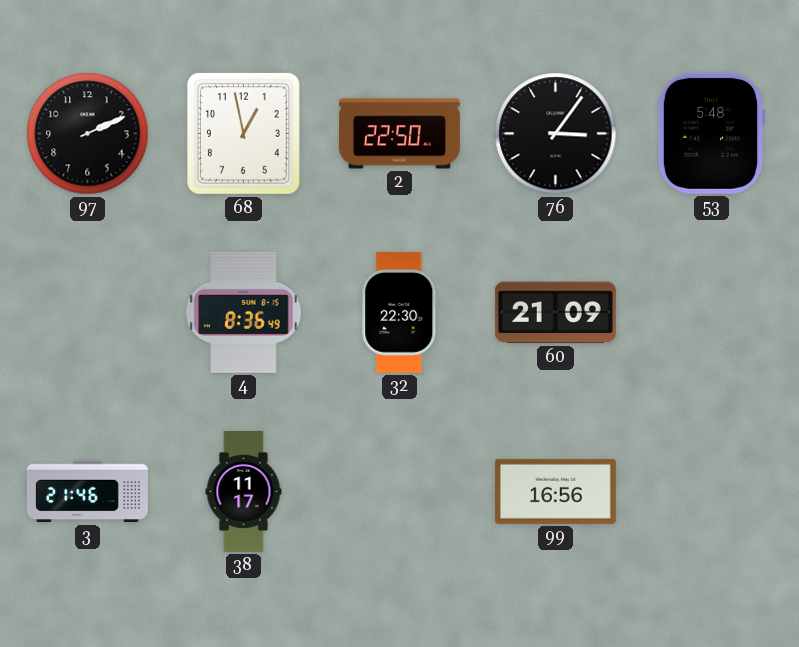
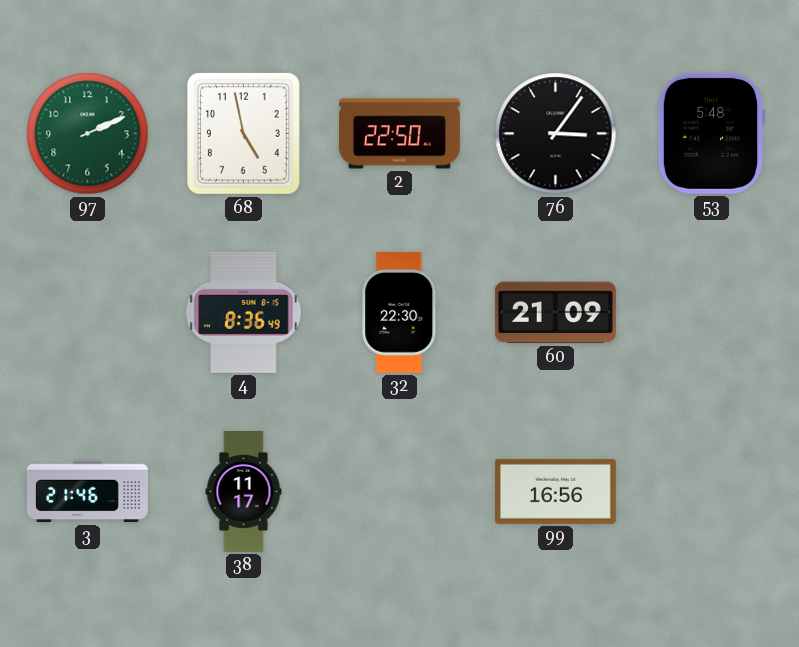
97 dial: black -> green (88, 134)
68: 12:58 -> 4:58 (243, 133)
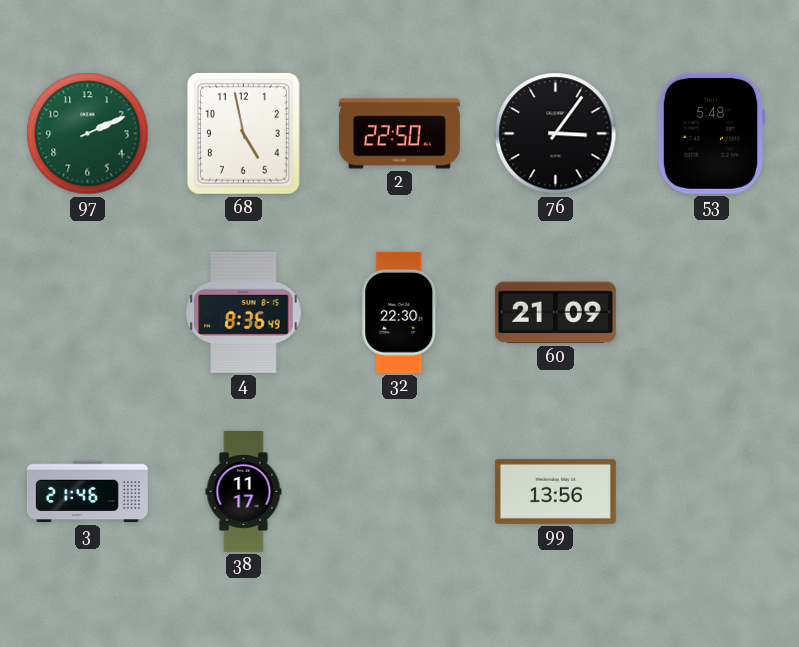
99: 16:56 -> 13:56 (555, 491)
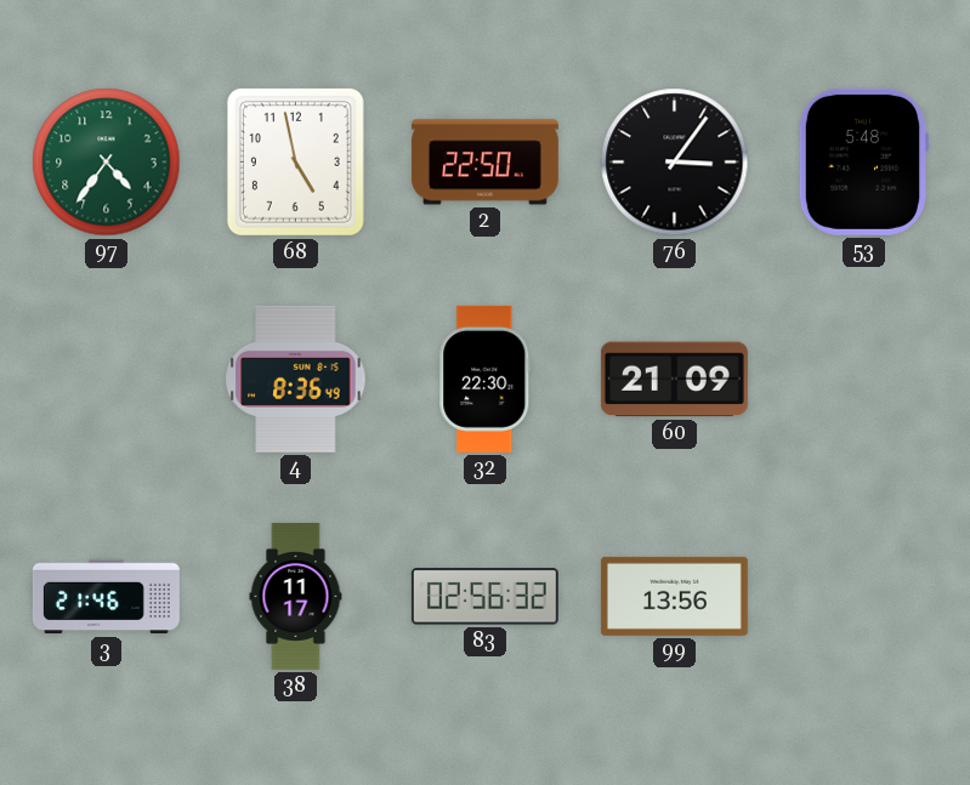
97: 2:11 -> 4:36 (107, 163)
83: none -> 02:56 (484, 597)
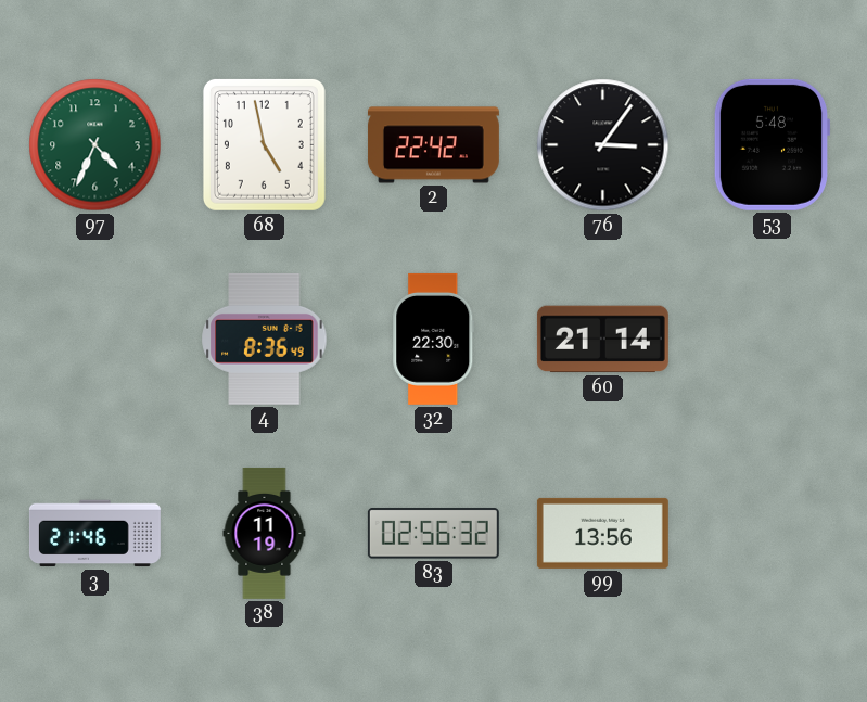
97: 4:36 -> 4:34 (95, 145)
2: 22:50 -> 22:42 (433, 145)
60: 21:09 -> 21:14 (602, 340)
38: 11:17 -> 11:19 (265, 533)
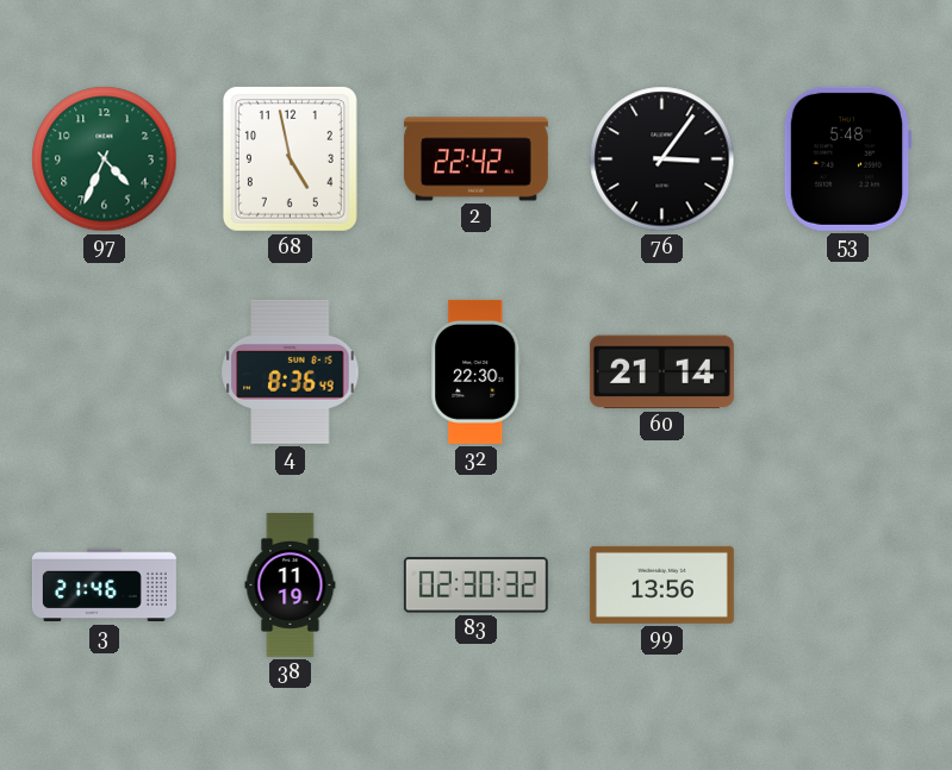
83: 02:56 -> 02:30 (475, 586)
